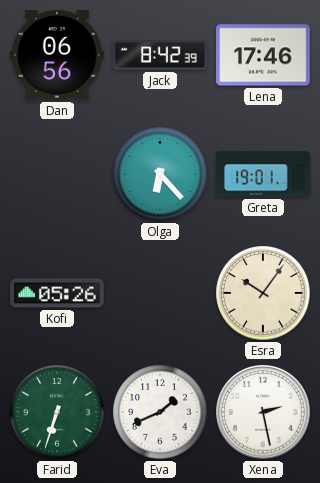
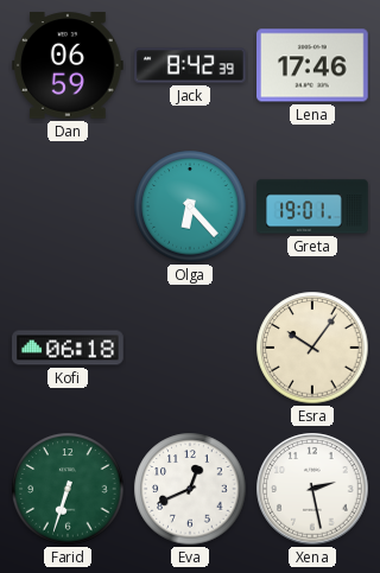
Dan: 06:56 -> 06:59 (69, 65)
Kofi: 05:26 -> 06:18 (68, 348)
Eva: 1:41 -> 12:41 (190, 489)
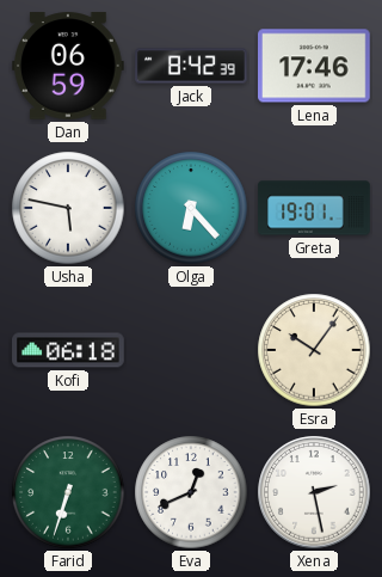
Usha: none -> 5:47 (68, 208)
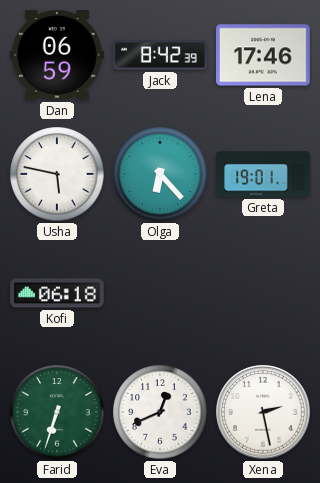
Esra: 10:06 -> none (314, 350)
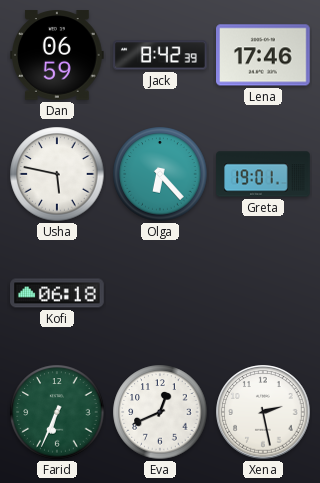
Farid: 6:33 -> 6:34 (57, 412)
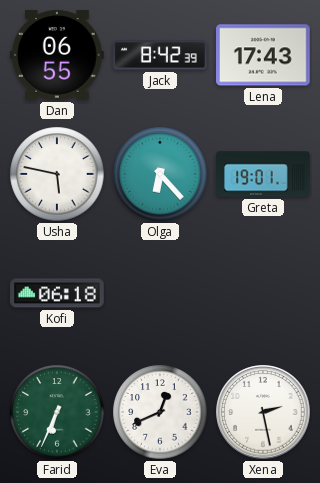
Dan: 06:59 -> 06:55 (58, 55)
Lena: 17:46 -> 17:43 (264, 55)
